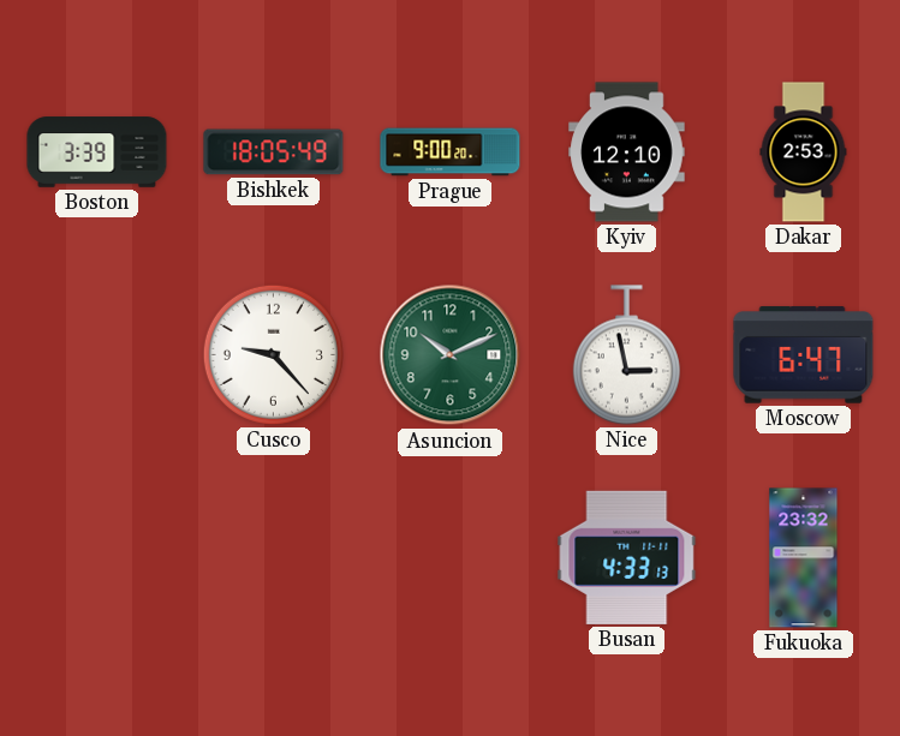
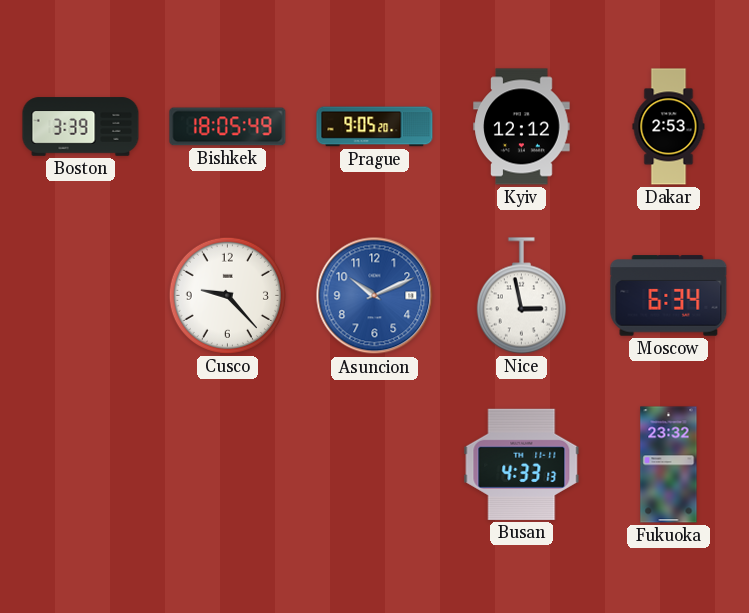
Prague: 9:00 -> 9:05 (375, 127)
Kyiv: 12:10 -> 12:12 (522, 127)
Asuncion dial: green -> blue (375, 296)
Moscow: 6:47 -> 6:34 (669, 296)
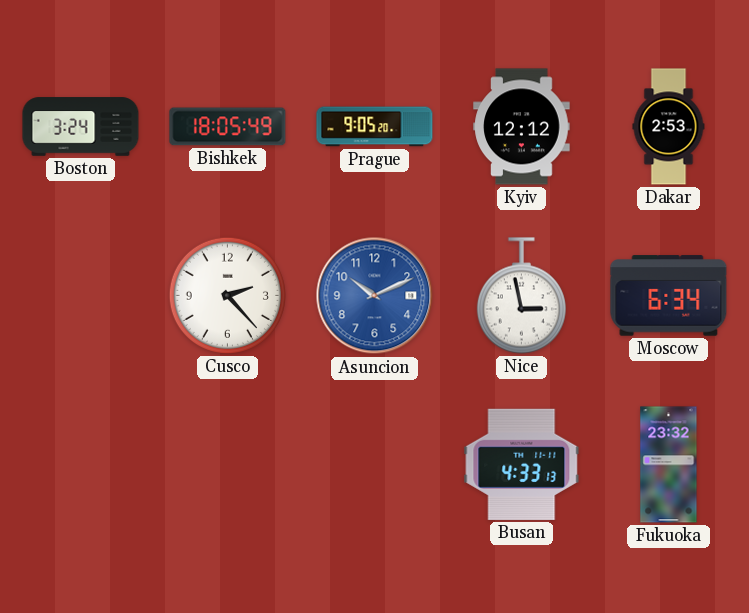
Boston: 3:39 -> 3:24 (81, 127)
Cusco: 9:23 -> 2:23 (227, 295)
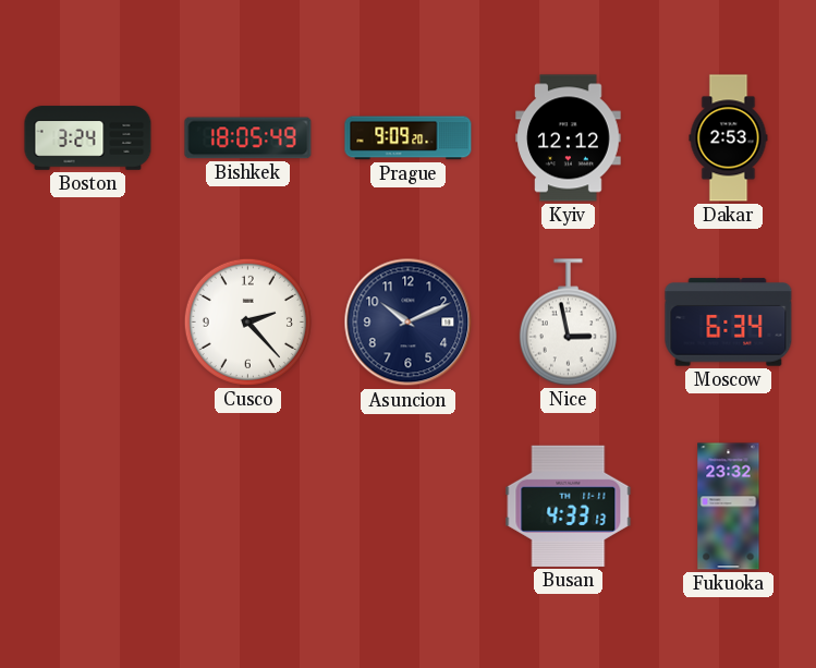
Prague: 9:05 -> 9:09 (409, 138)
Asuncion dial: blue -> navy (409, 323)
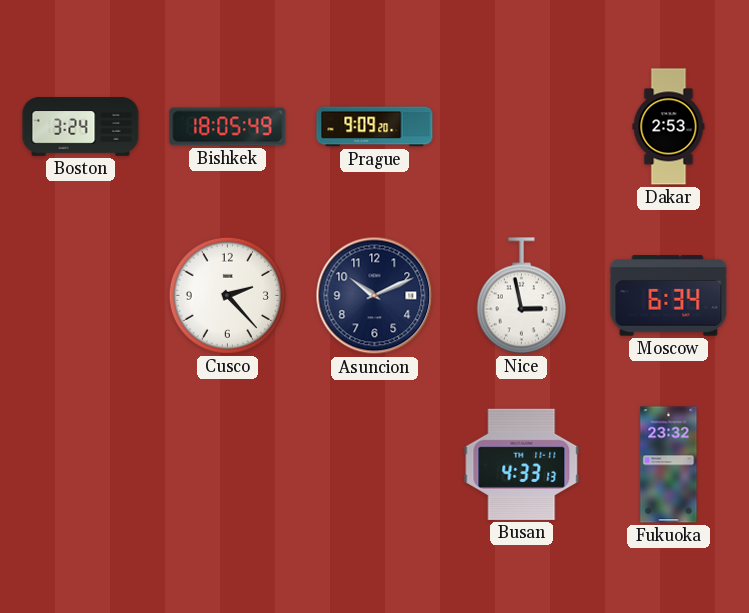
Kyiv: 12:12 -> none (569, 138)
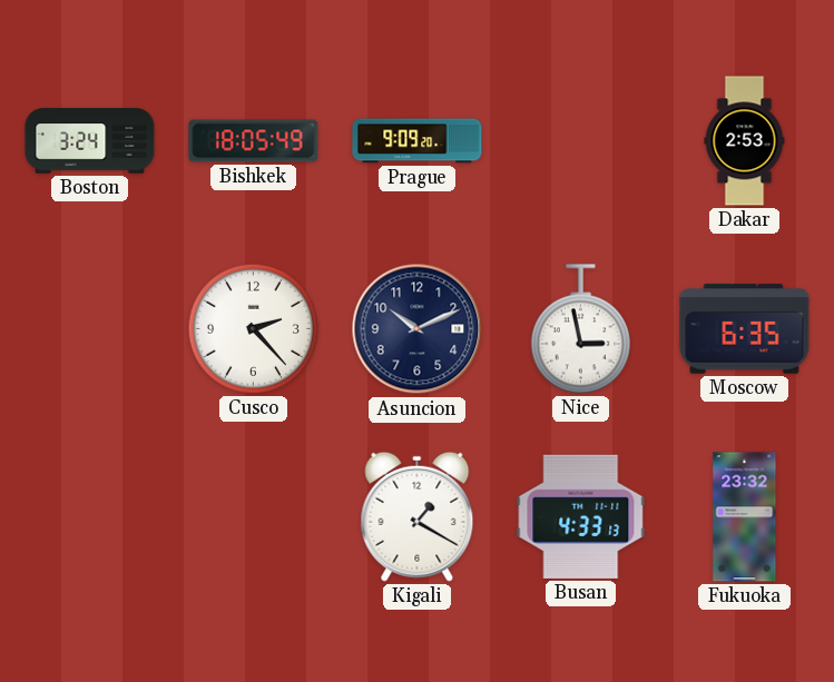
Moscow: 6:34 -> 6:35 (745, 329)
Kigali: none -> 1:20 (418, 516)
